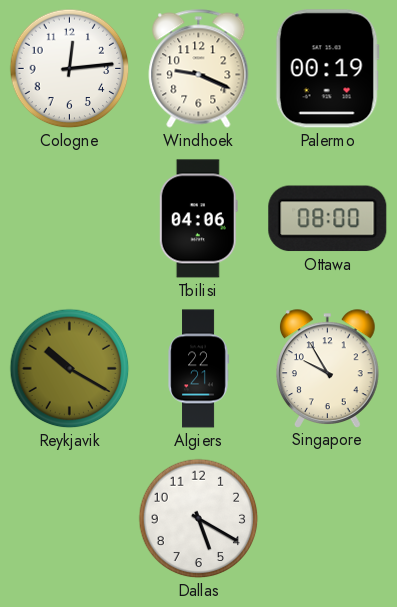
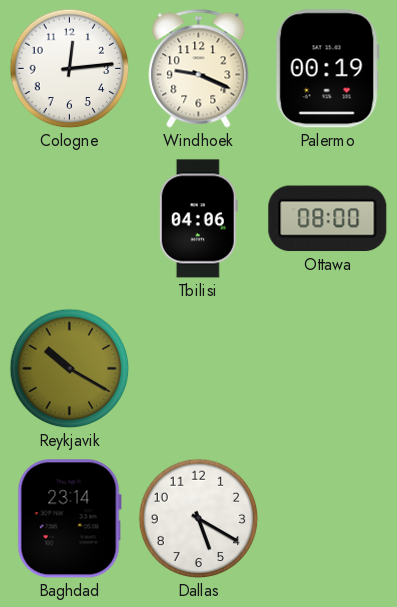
Algiers: 22:21 -> none (198, 369)
Singapore: 9:55 -> none (328, 368)
Baghdad: none -> 23:14 (69, 519)
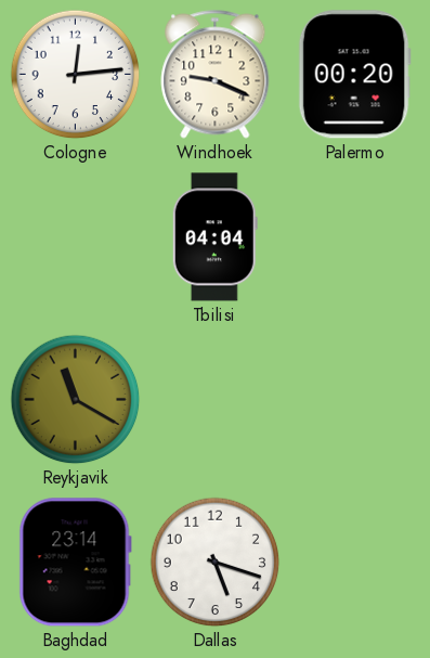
Palermo: 00:19 -> 00:20 (354, 75)
Tbilisi: 04:06 -> 04:04 (214, 237)
Ottawa: 08:00 -> none (328, 219)
Reykjavik: 10:20 -> 11:20 (76, 400)
Dallas: 5:20 -> 5:18 (216, 563)
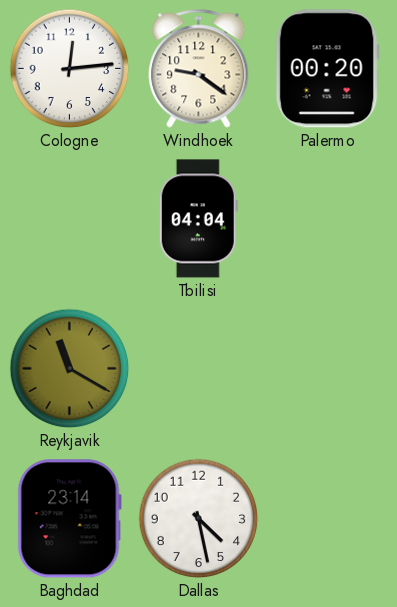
Windhoek: 9:19 -> 9:21 (199, 69)
Dallas: 5:18 -> 4:28 (199, 519)
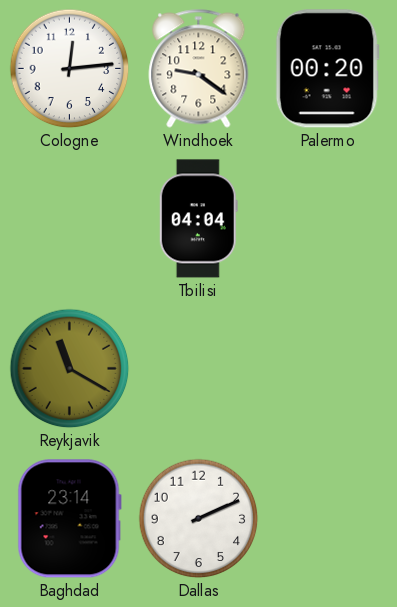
Dallas: 4:28 -> 2:11 (199, 519)
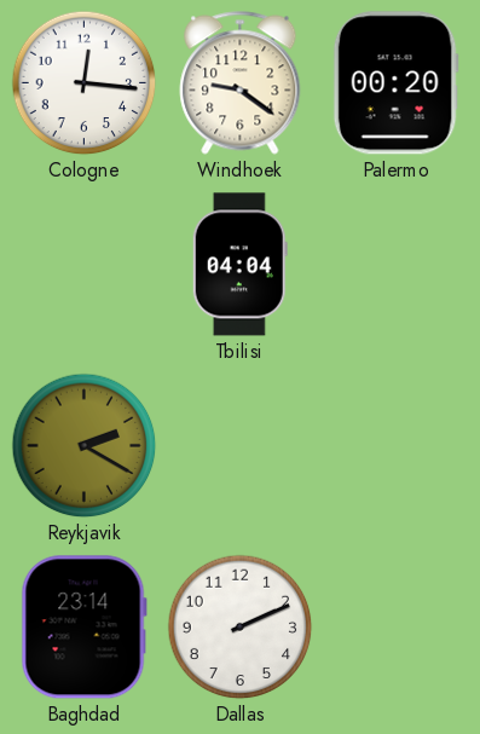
Cologne: 12:14 -> 12:16 (85, 83)
Reykjavik: 11:20 -> 2:20 (85, 446)
